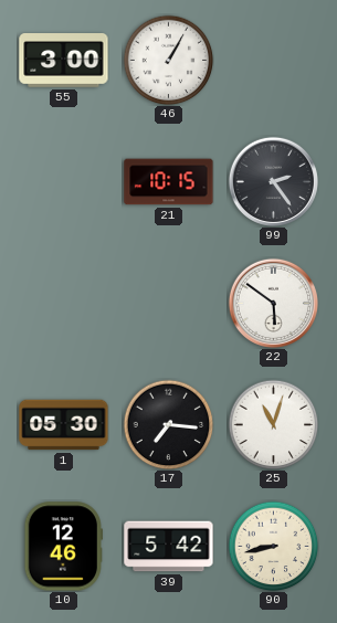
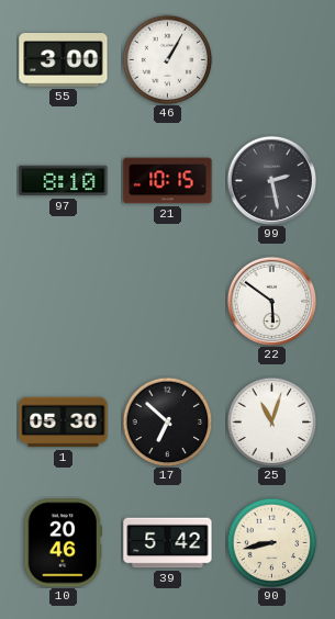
97: none -> 8:10 (64, 181)
99: 2:24 -> 2:28 (271, 180)
17: 7:16 -> 6:52 (167, 421)
10: 12:46 -> 20:46 (64, 543)
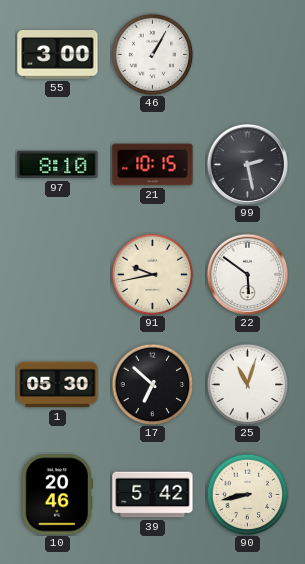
91: none -> 9:43 (152, 274)
